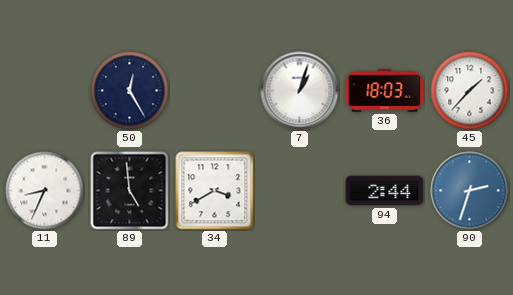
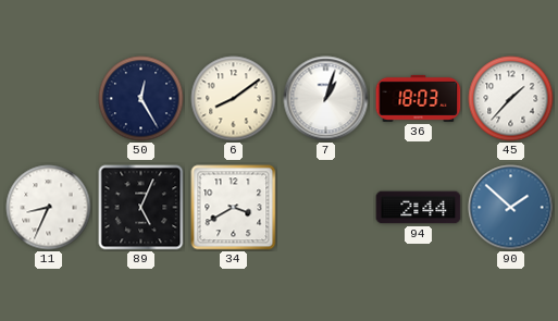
6: none -> 8:09 (234, 99)
89: 4:59 -> 5:04 (141, 208)
90: 2:33 -> 1:52 (511, 208)
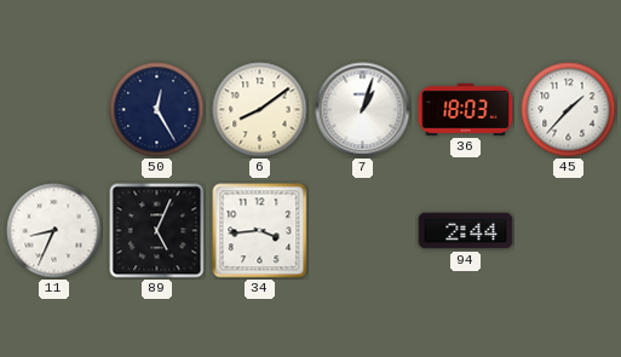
34: 3:40 -> 3:44 (260, 231)
90: 1:52 -> none (511, 208)
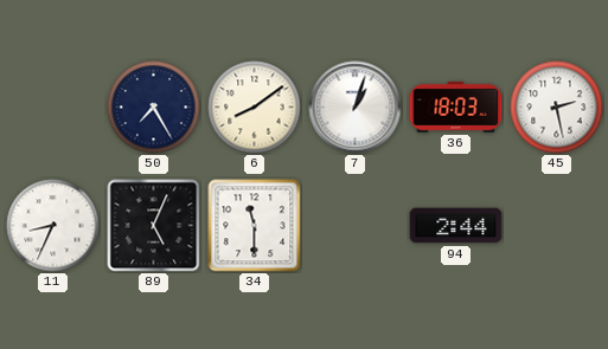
50: 12:25 -> 7:25 (154, 108)
45: 1:37 -> 2:28 (557, 108)
34: 3:44 -> 11:30 (255, 226)
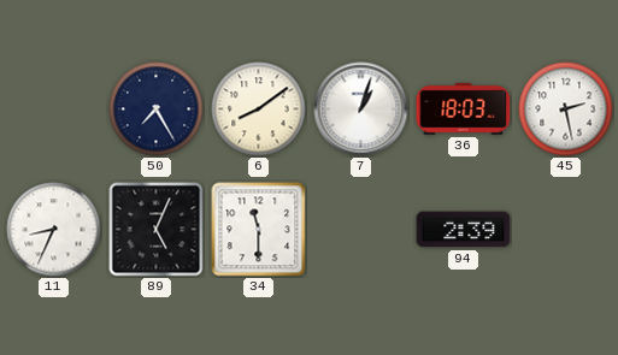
94: 2:44 -> 2:39 (464, 230)
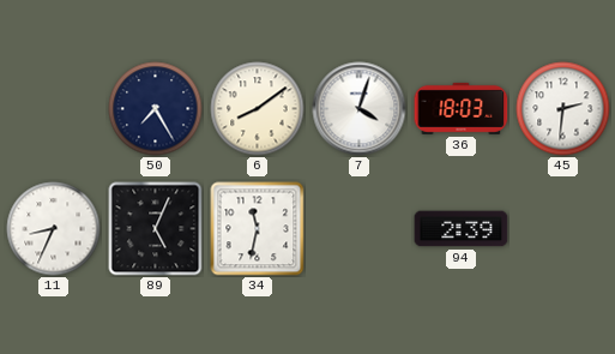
7: 1:03 -> 4:03 (360, 109)
45: 2:28 -> 2:31 (563, 109)
34: 11:30 -> 11:32 (258, 229)
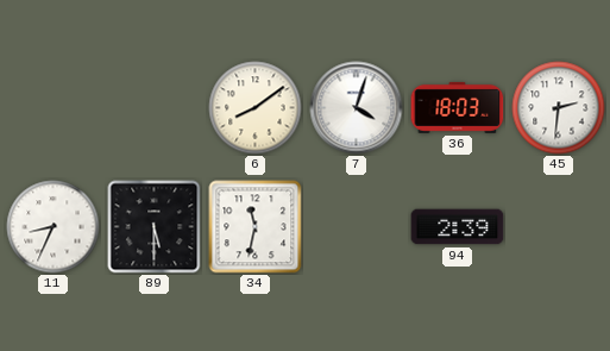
50: 7:25 -> none (156, 109)
89: 5:04 -> 5:30 (155, 227)
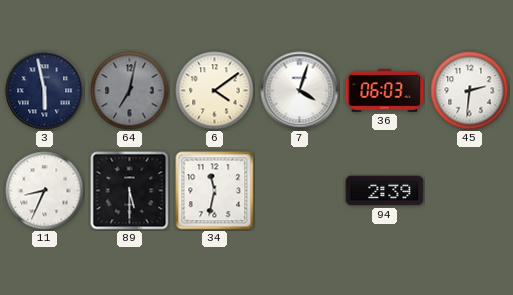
3: none -> 5:58 (45, 91)
64: none -> 7:02 (130, 91)
6: 8:09 -> 4:09 (215, 91)
36: 18:03 -> 06:03 (385, 90)
